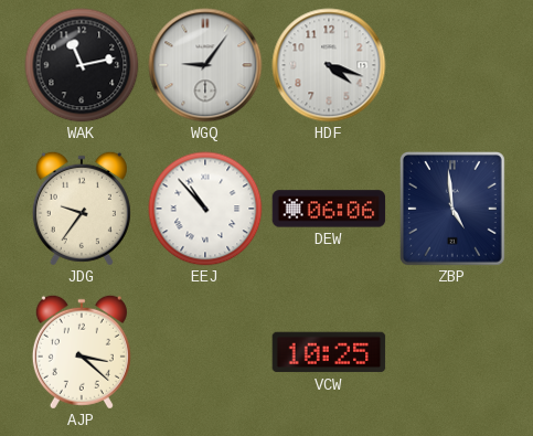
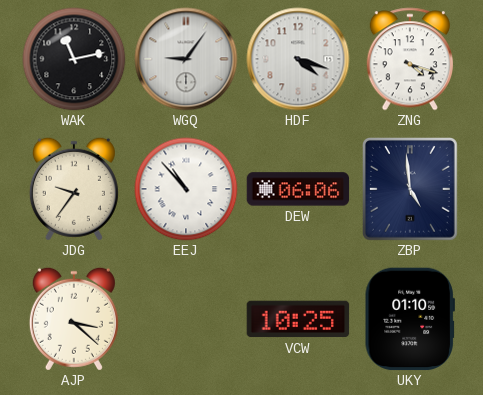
ZNG: none -> 4:18 (409, 59)
UKY: none -> 01:10 (410, 319)
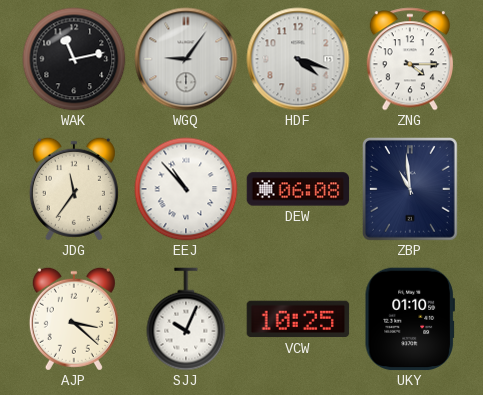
ZNG: 4:18 -> 4:15 (409, 59)
JDG: 9:36 -> 11:36 (74, 189)
DEW: 06:06 -> 06:08 (298, 189)
ZBP: 4:59 -> 10:59 (410, 190)
SJJ: none -> 10:04 (186, 319)
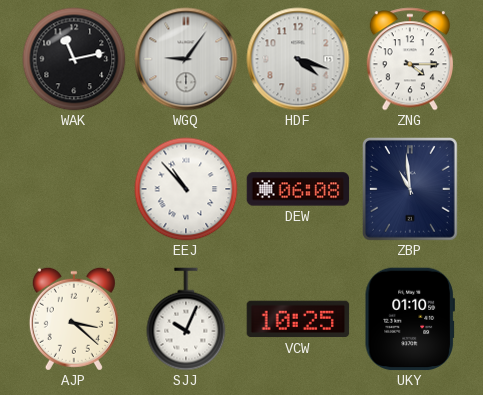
JDG: 11:36 -> none (74, 189)
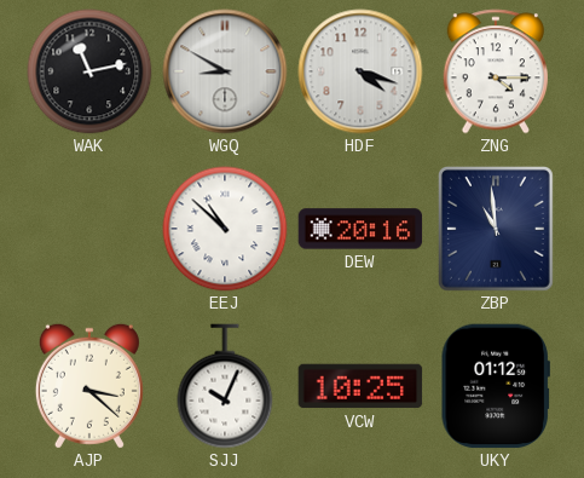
WGQ: 9:06 -> 8:50 (225, 71)
EEJ: 10:53 -> 10:52 (225, 229)
DEW: 06:08 -> 20:16 (360, 229)
UKY: 01:10 -> 01:12 (496, 386)
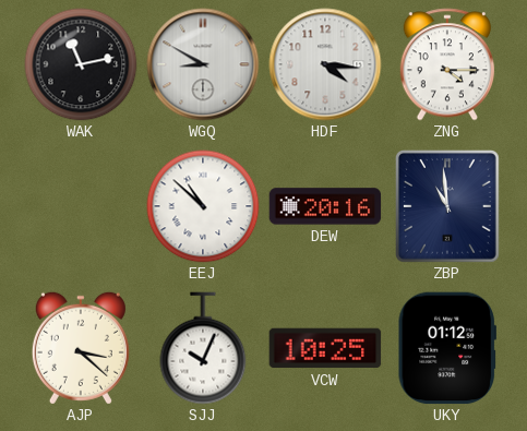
HDF: 4:18 -> 4:16 (325, 64)
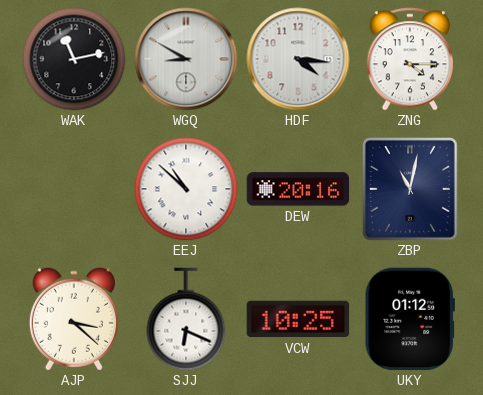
ZBP: 10:59 -> 11:02 (410, 190)
SJJ: 10:04 -> 6:19 (186, 319)
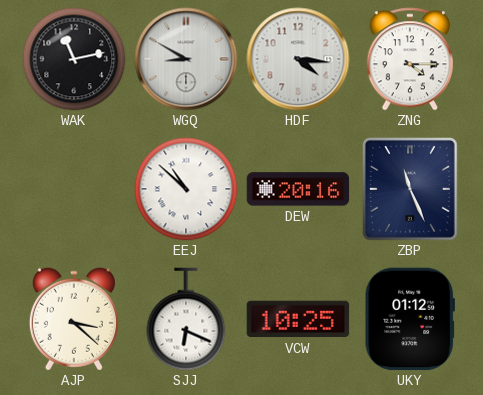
ZBP: 11:02 -> 11:26 (410, 190)
